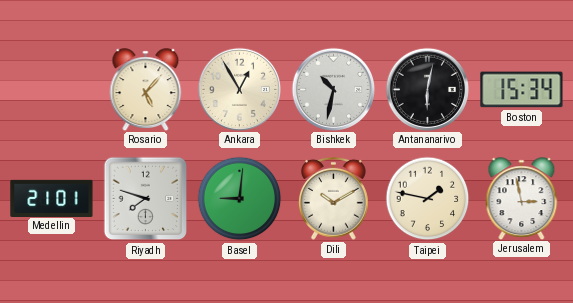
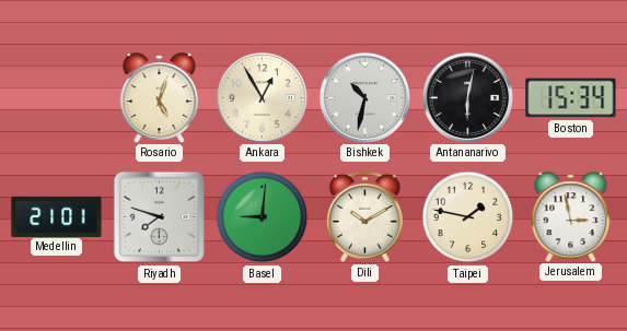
Rosario: 5:07 -> 5:03 (160, 97)
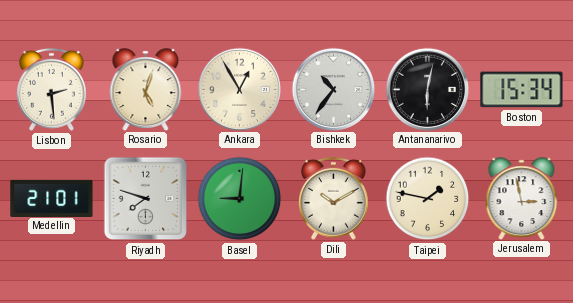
Lisbon: none -> 2:29 (52, 89)
Bishkek: 10:32 -> 10:36 (333, 89)
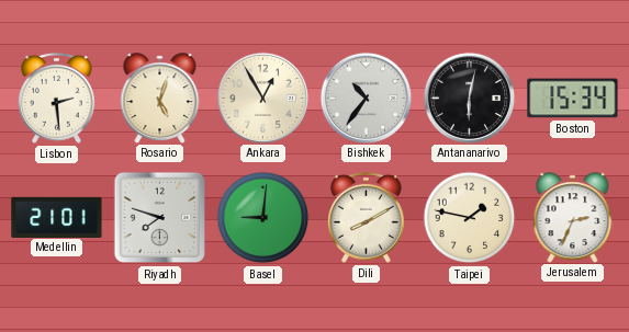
Dili: 10:10 -> 8:10 (367, 217)
Jerusalem: 2:58 -> 2:34 (573, 217)
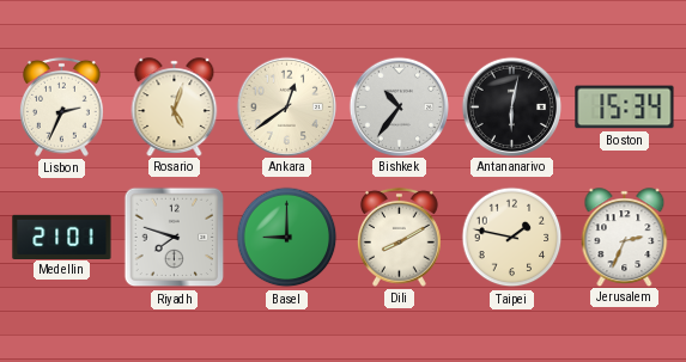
Lisbon: 2:29 -> 2:34 (62, 106)
Ankara: 12:55 -> 12:39 (286, 106)
Basel: 9:01 -> 9:00 (287, 238)
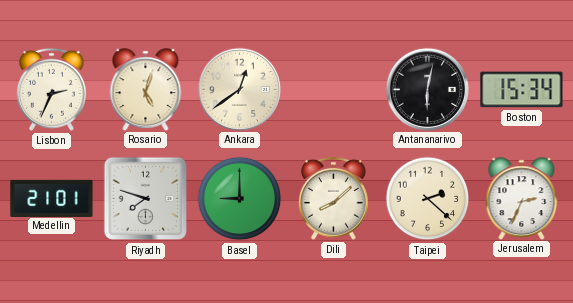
Bishkek: 10:36 -> none (399, 106)
Dili: 8:10 -> 8:08 (334, 198)
Taipei: 1:47 -> 2:22 (428, 199)
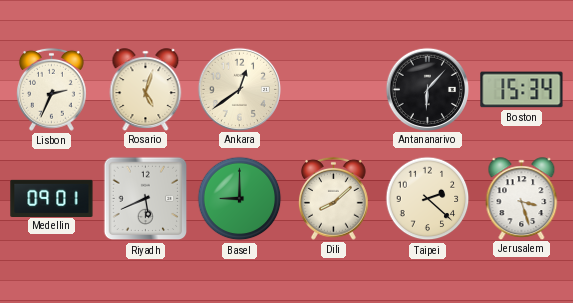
Antananarivo: 6:02 -> 6:07 (427, 89)
Medellin: 21:01 -> 09:01 (52, 198)
Riyadh: 7:48 -> 5:41 (146, 199)
Jerusalem: 2:34 -> 3:27 (522, 198)
